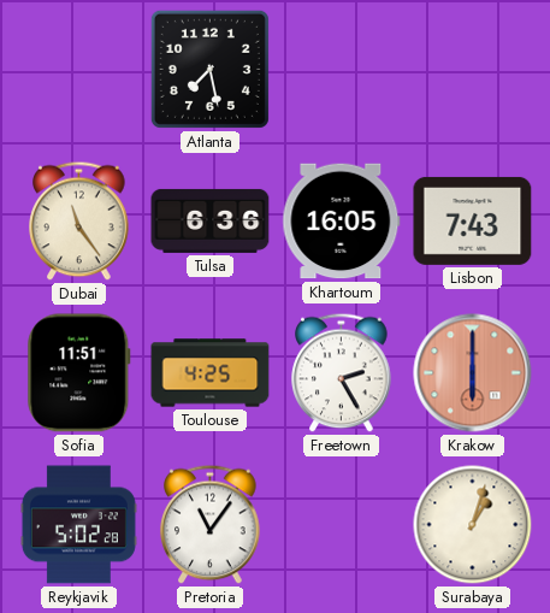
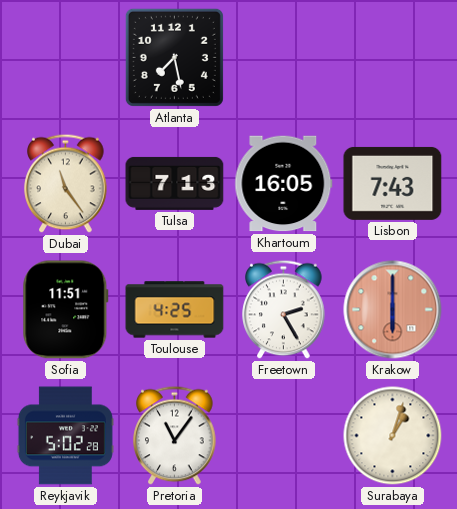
Tulsa: 6:36 -> 7:13 (175, 183)
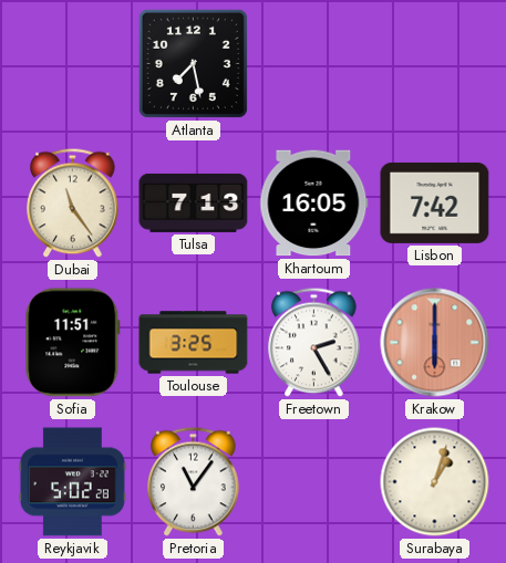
Lisbon: 7:43 -> 7:42 (435, 202)
Toulouse: 4:25 -> 3:25 (194, 343)
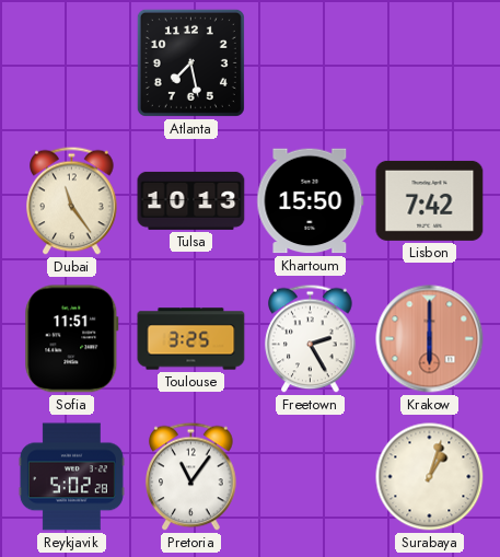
Tulsa: 7:13 -> 10:13 (191, 200)
Khartoum: 16:05 -> 15:50 (311, 201)
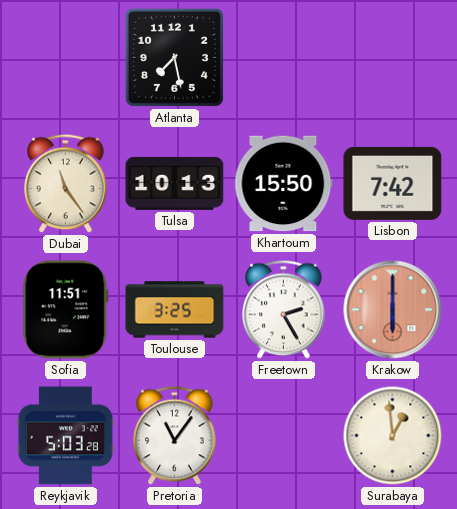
Reykjavik: 5:02 -> 5:03 (65, 436)
Surabaya: 1:03 -> 12:59 (393, 436)
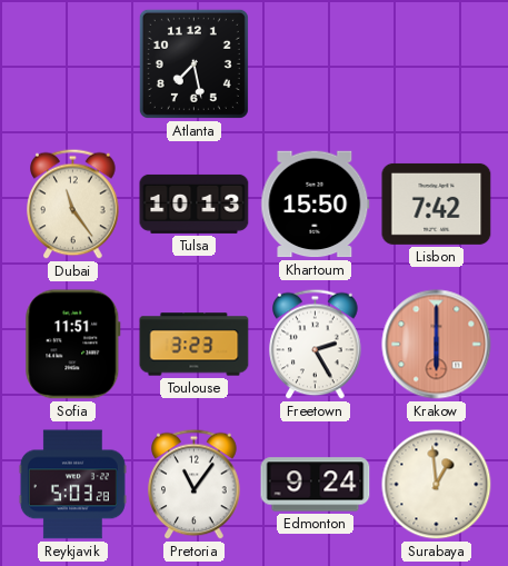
Toulouse: 3:25 -> 3:23 (195, 345)
Edmonton: none -> 9:24 (316, 485)
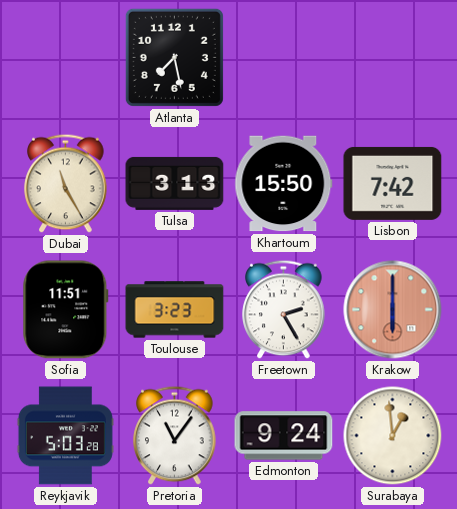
Dubai: 11:24 -> 11:25 (66, 184)
Tulsa: 10:13 -> 3:13 (175, 183)
